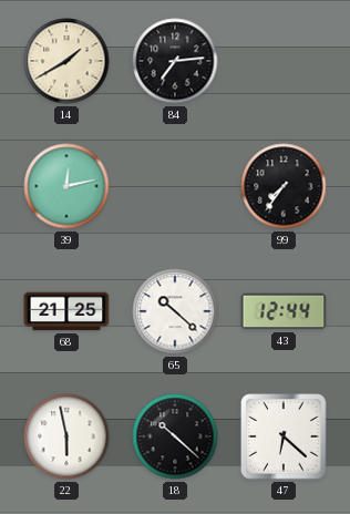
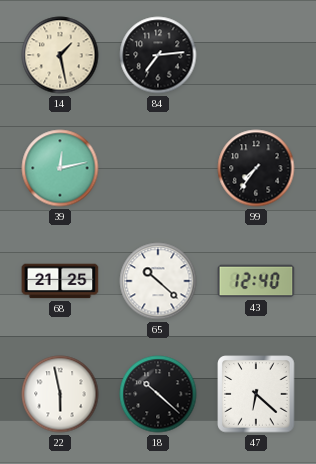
14: 1:40 -> 1:28 (60, 55)
43: 12:44 -> 12:40 (256, 281)
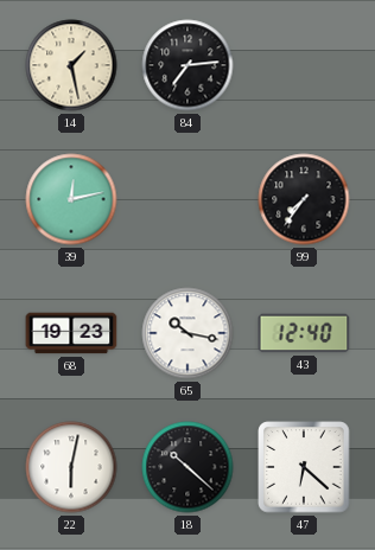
68: 21:25 -> 19:23 (71, 333)
65: 10:22 -> 10:17 (188, 333)
22: 5:58 -> 6:02 (71, 467)
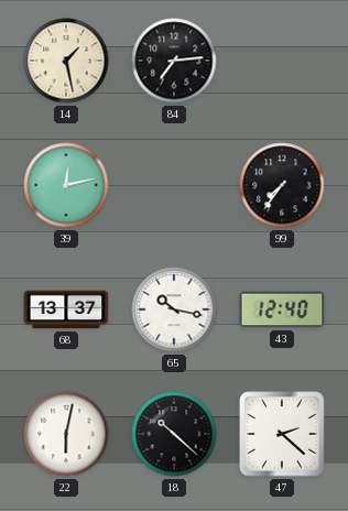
68: 19:23 -> 13:37 (66, 309)
47: 6:22 -> 2:22 (282, 434)
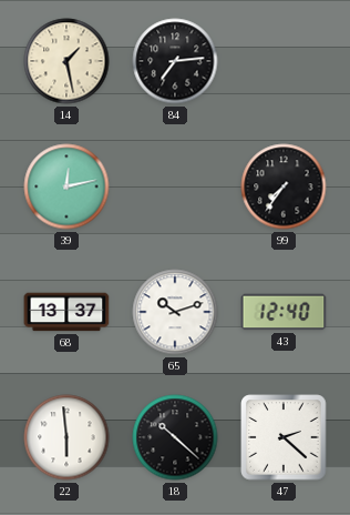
65: 10:17 -> 10:12 (175, 312)
22: 6:02 -> 5:59 (66, 437)
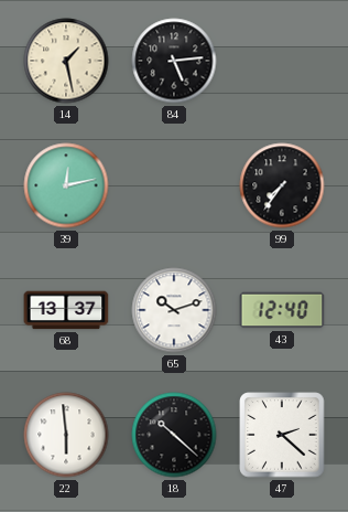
84: 7:14 -> 5:14 (174, 61)
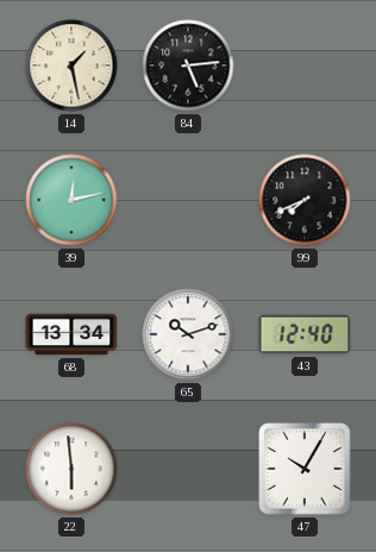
99: 7:36 -> 7:41 (305, 200)
68: 13:37 -> 13:34 (71, 334)
18: 10:22 -> none (174, 435)
47: 2:22 -> 10:05 (305, 469)
